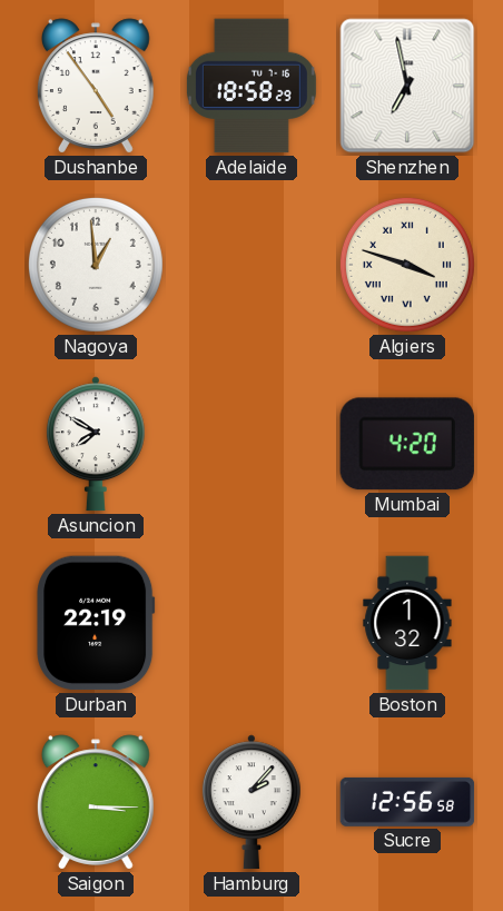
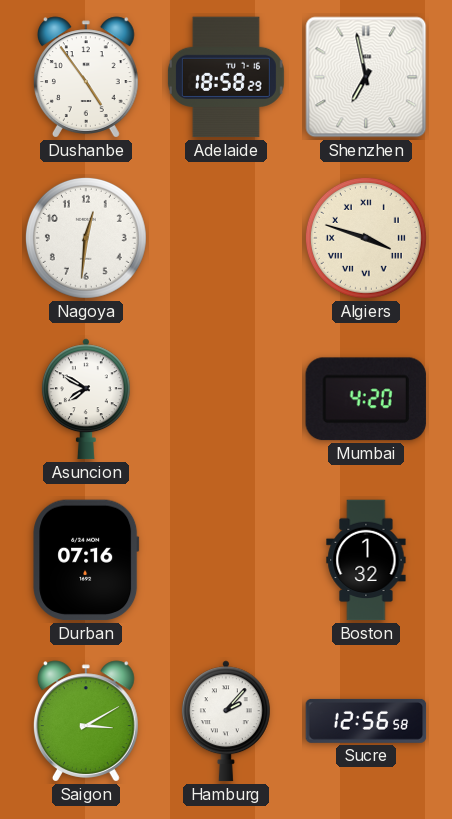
Nagoya: 12:59 -> 12:31 (86, 238)
Durban: 22:19 -> 07:16 (86, 560)
Saigon: 3:15 -> 3:10 (86, 721)
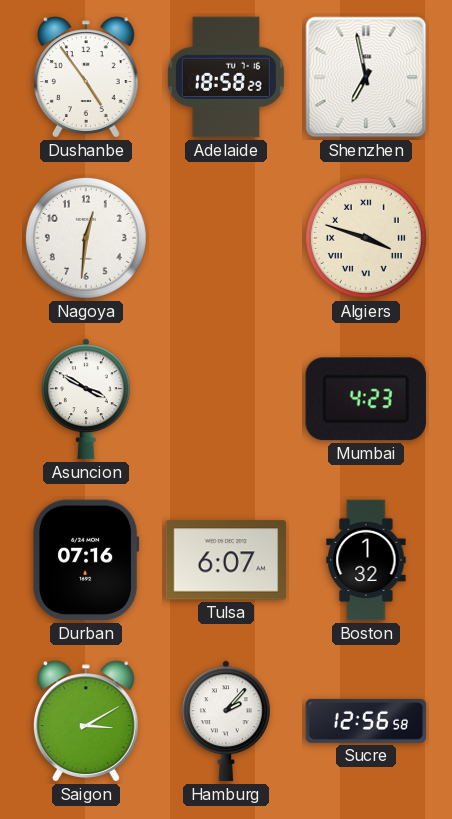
Asuncion: 7:50 -> 3:50 (86, 399)
Mumbai: 4:20 -> 4:23 (366, 399)
Tulsa: none -> 6:07 (226, 560)
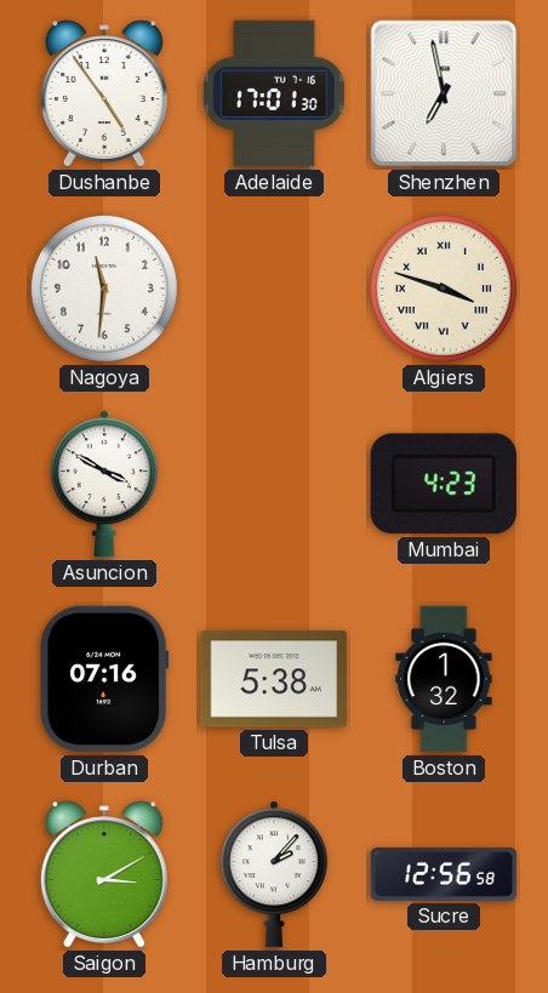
Adelaide: 18:58 -> 17:01 (274, 93)
Nagoya: 12:31 -> 11:31 (104, 289)
Tulsa: 6:07 -> 5:38 (274, 679)
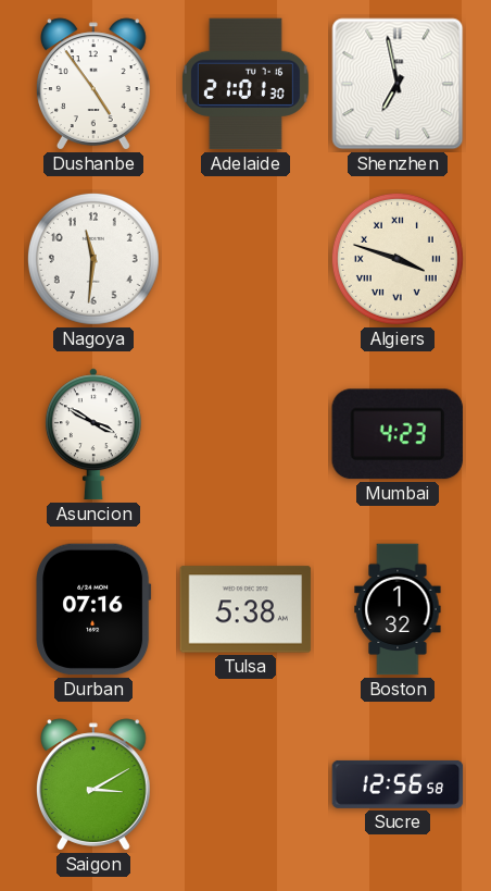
Adelaide: 17:01 -> 21:01 (246, 84)
Hamburg: 2:07 -> none (274, 874)
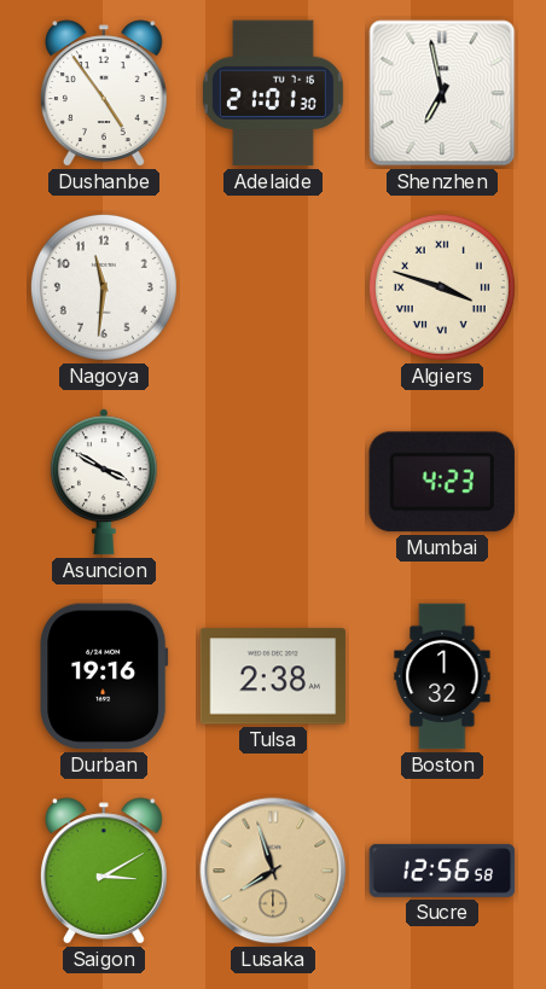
Durban: 07:16 -> 19:16 (104, 676)
Tulsa: 5:38 -> 2:38 (273, 676)
Lusaka: none -> 7:57 (273, 871)
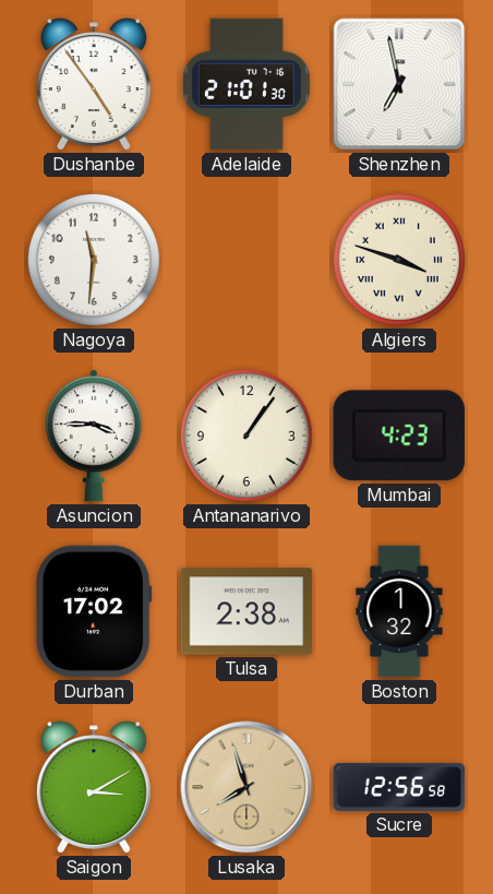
Asuncion: 3:50 -> 3:45 (94, 436)
Antananarivo: none -> 1:06 (246, 436)
Durban: 19:16 -> 17:02 (94, 611)
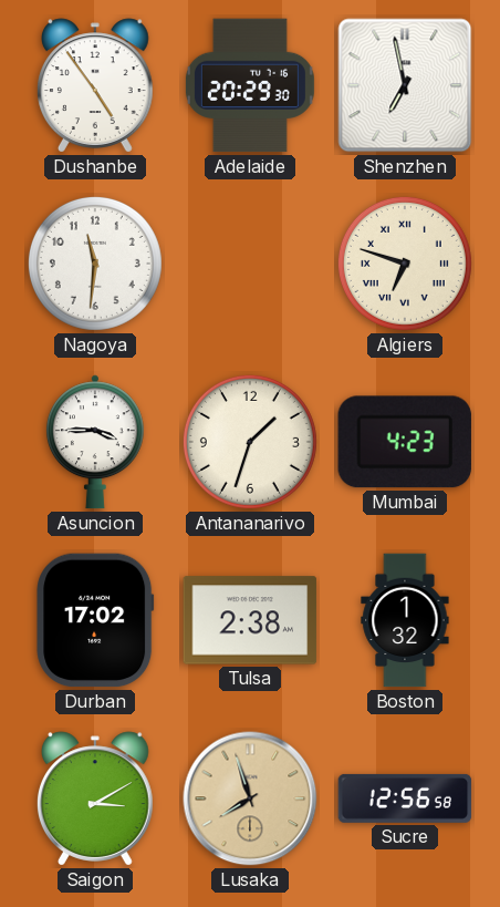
Adelaide: 21:01 -> 20:29 (250, 85)
Algiers: 3:48 -> 6:48 (405, 264)
Antananarivo: 1:06 -> 1:33 (250, 442)
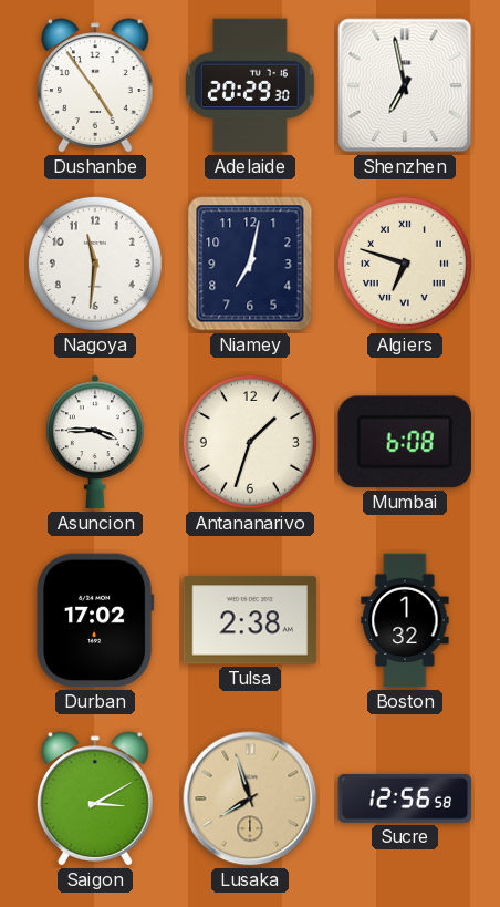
Niamey: none -> 7:02 (250, 264)
Mumbai: 4:23 -> 6:08 (405, 442)
